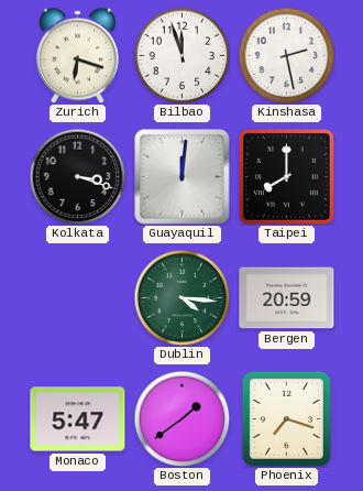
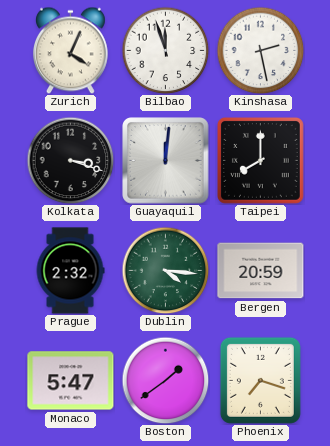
Zurich: 6:18 -> 4:04 (70, 50)
Prague: none -> 2:32 (70, 271)
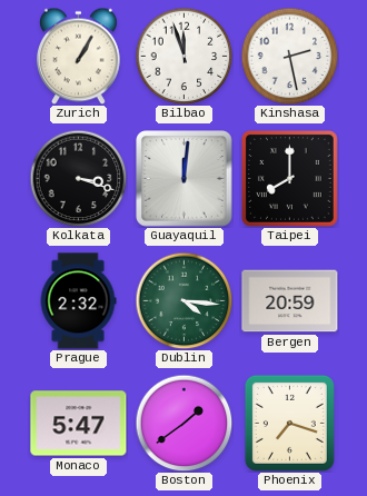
Zurich: 4:04 -> 1:05 (78, 56)
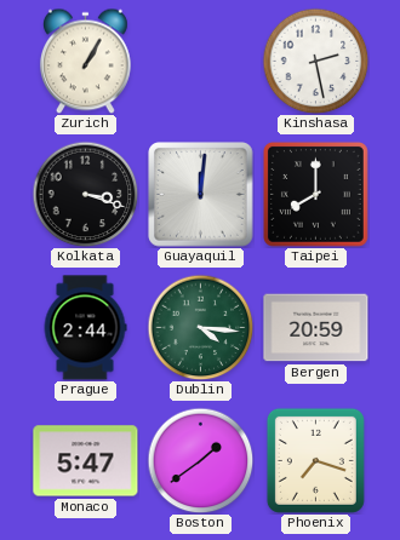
Bilbao: 11:57 -> none (183, 56)
Prague: 2:32 -> 2:44 (85, 328)
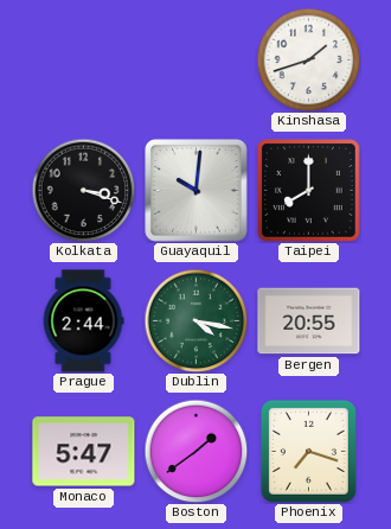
Zurich: 1:05 -> none (85, 61)
Kinshasa: 2:28 -> 1:42 (308, 59)
Guayaquil: 12:01 -> 10:01 (197, 191)
Dublin: 4:16 -> 4:17 (195, 320)
Bergen: 20:59 -> 20:55 (309, 321)
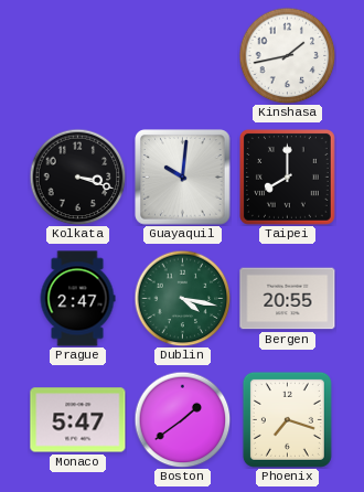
Kinshasa: 1:42 -> 1:43 (287, 55)
Prague: 2:44 -> 2:47 (77, 299)
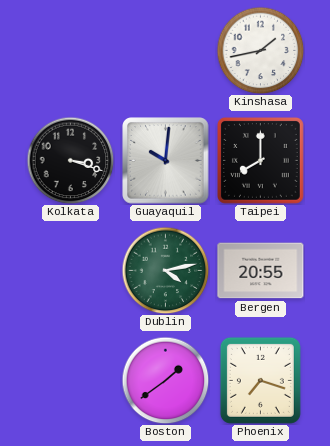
Prague: 2:47 -> none (77, 299)
Dublin: 4:17 -> 4:13 (165, 270)
Monaco: 5:47 -> none (78, 420)
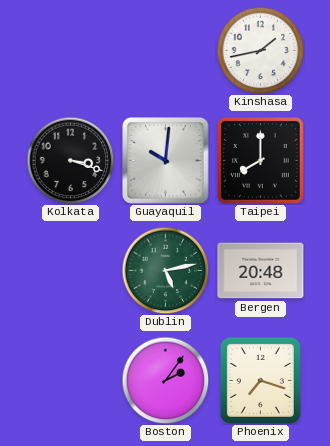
Dublin: 4:13 -> 5:13 (165, 270)
Bergen: 20:55 -> 20:48 (261, 271)
Boston: 1:39 -> 2:06 (165, 380)
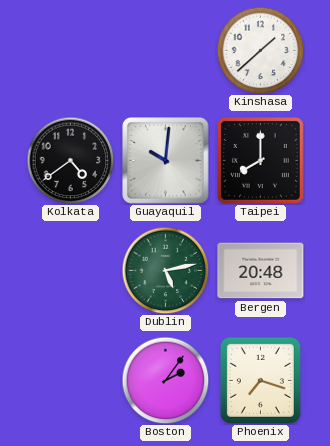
Kinshasa: 1:43 -> 1:38 (260, 50)
Kolkata: 3:18 -> 4:39 (70, 160)
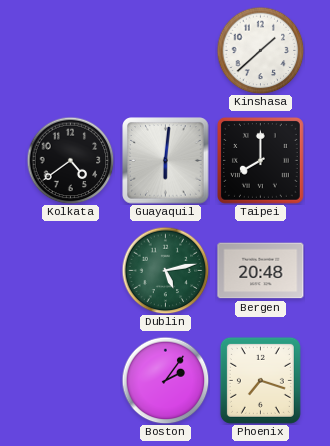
Guayaquil: 10:01 -> 6:01 (166, 161)
